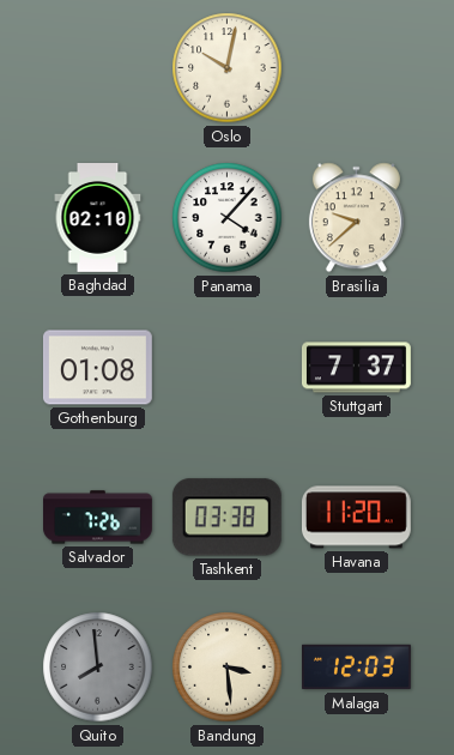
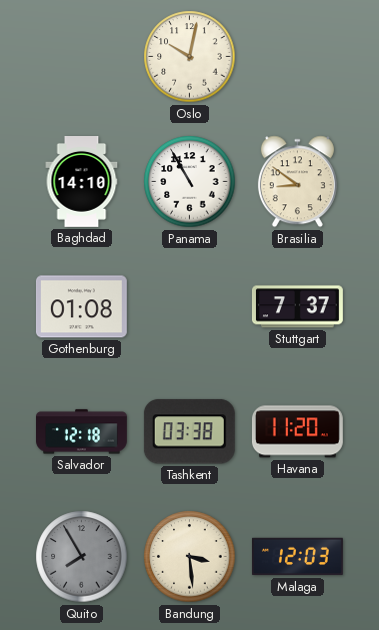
Baghdad: 02:10 -> 14:10 (82, 182)
Panama: 4:07 -> 10:55 (190, 182)
Brasilia: 9:38 -> 8:51 (297, 182)
Salvador: 7:26 -> 12:18 (82, 432)
Quito: 7:59 -> 7:55 (82, 557)
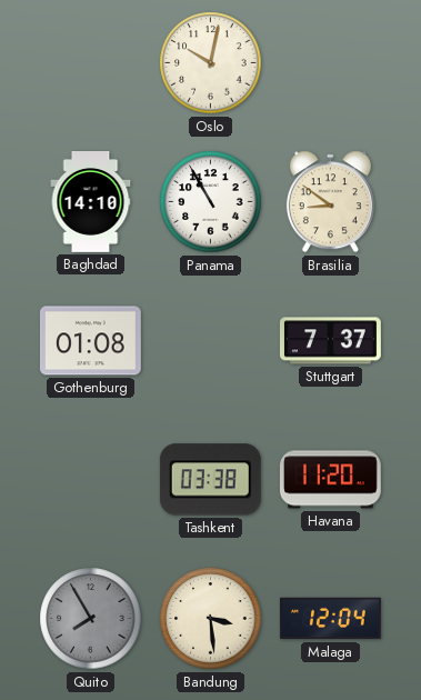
Salvador: 12:18 -> none (82, 432)
Malaga: 12:03 -> 12:04 (330, 619)
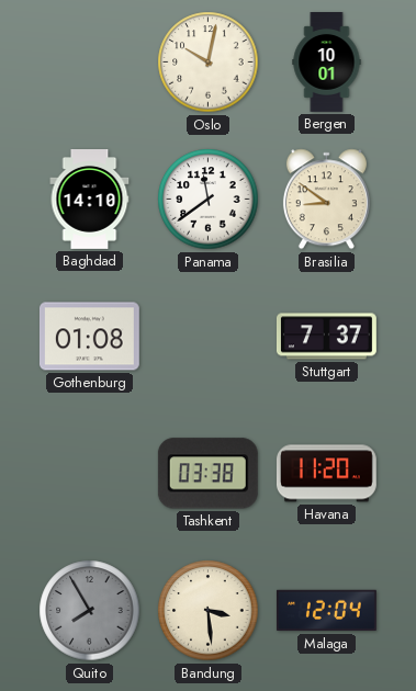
Bergen: none -> 10:01 (327, 63)
Panama: 10:55 -> 11:39 (209, 200)
